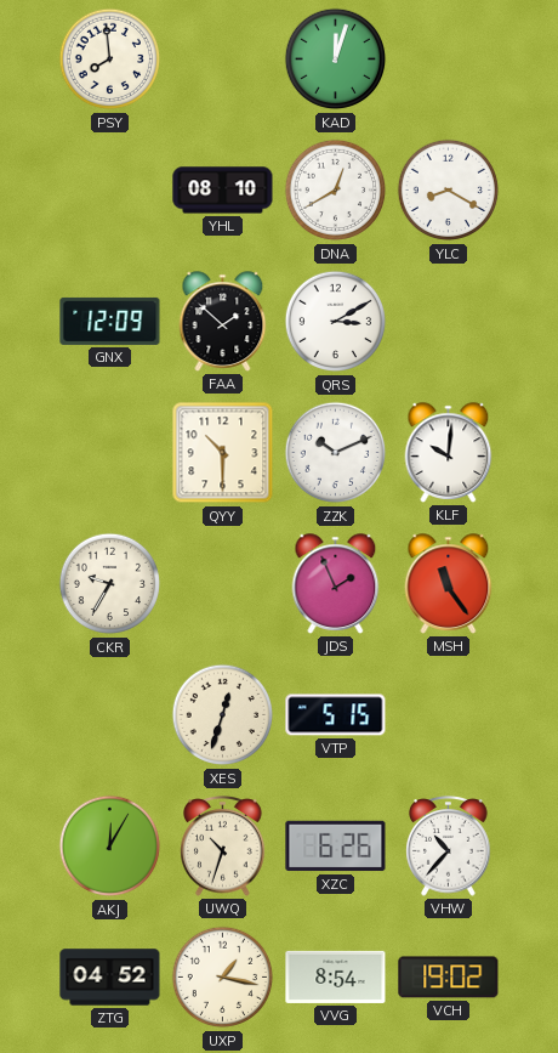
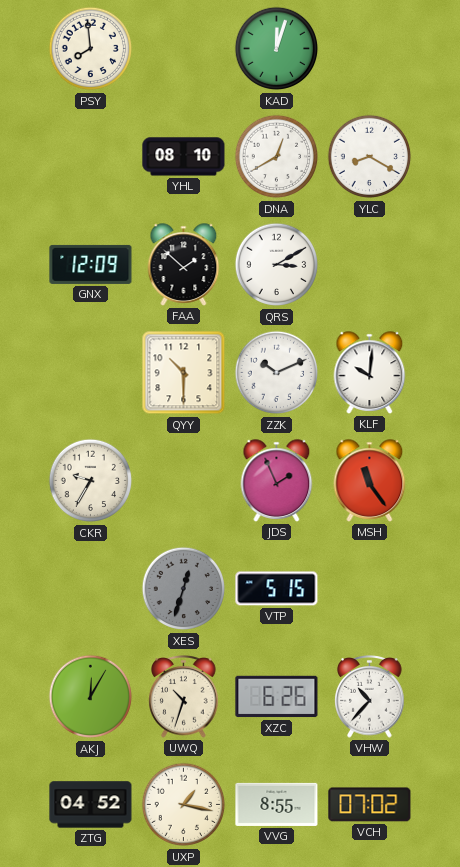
XES dial: cream -> grey (184, 589)
VVG: 8:54 -> 8:55 (277, 804)
VCH: 19:02 -> 07:02 (370, 805)
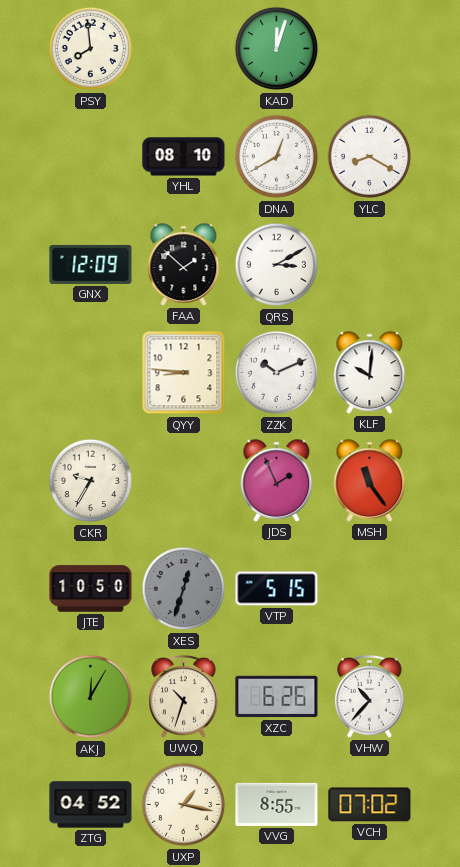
QYY: 10:30 -> 8:46 (184, 373)
JTE: none -> 10:50 (91, 589)
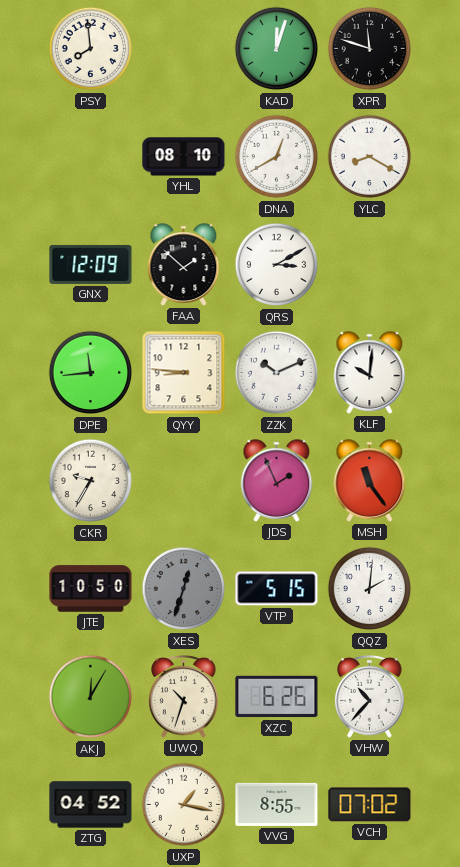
XPR: none -> 11:48 (370, 49)
DPE: none -> 11:44 (91, 373)
QQZ: none -> 2:01 (370, 589)
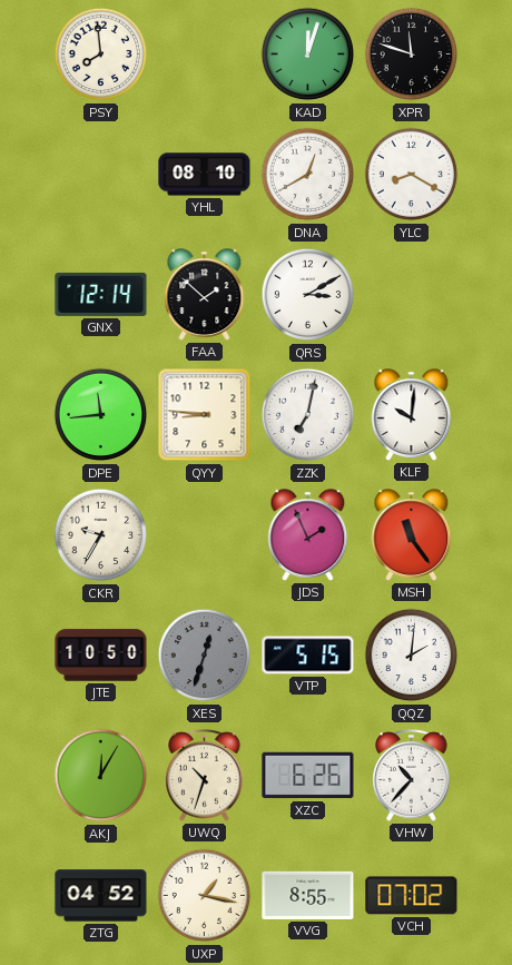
GNX: 12:09 -> 12:14 (101, 294)
ZZK: 10:11 -> 7:02 (308, 415)
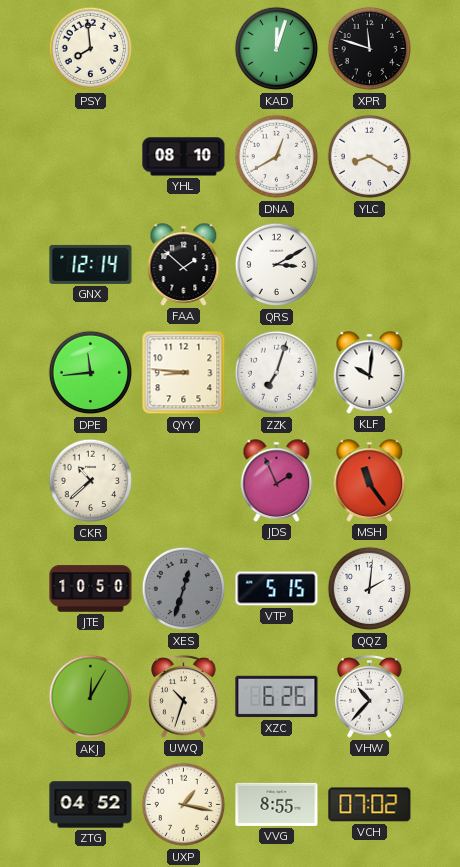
ZZK: 7:02 -> 7:03 (277, 373)
CKR: 9:35 -> 10:38 (91, 481)
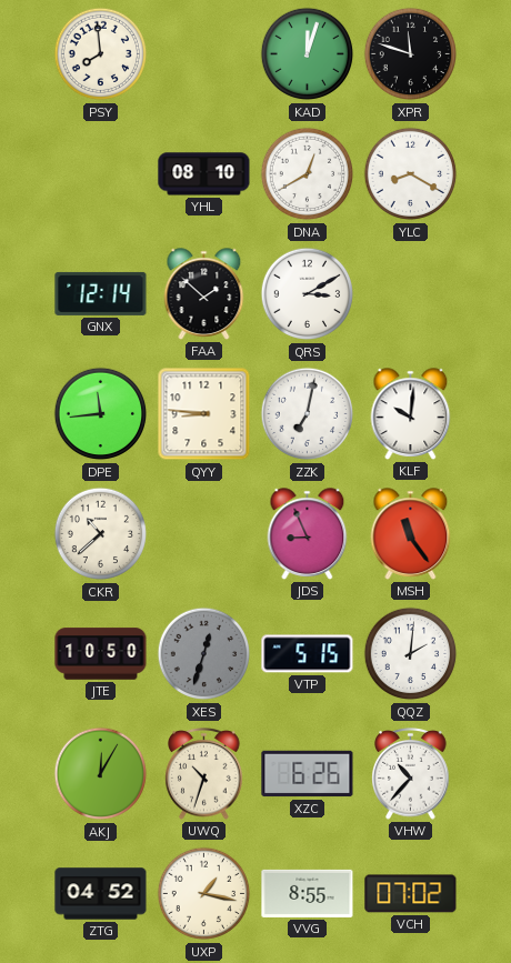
ZZK: 7:03 -> 7:02 (308, 414)
JDS: 1:56 -> 8:56 (308, 534)
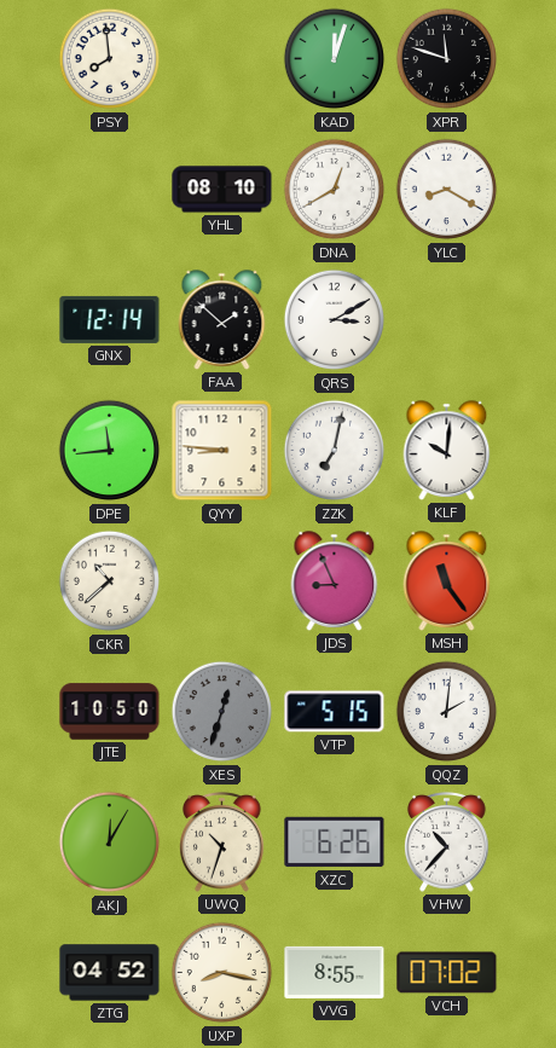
UXP: 1:17 -> 8:17 (222, 973)
